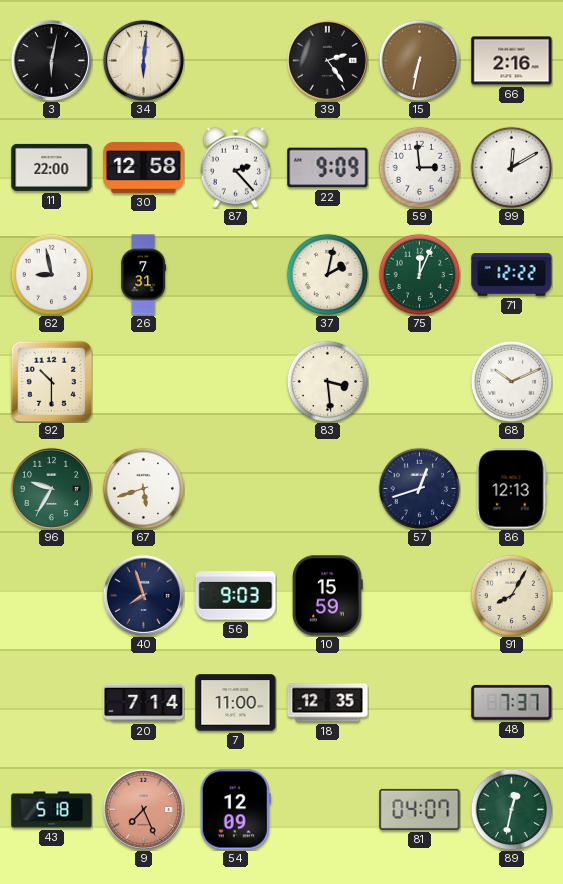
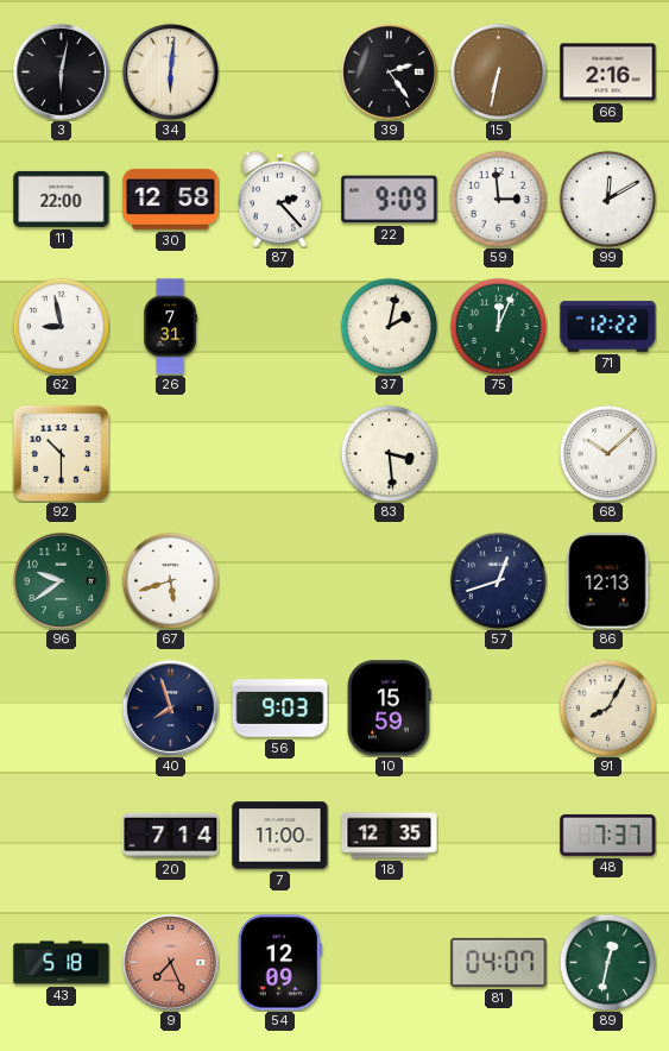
68: 10:11 -> 10:08 (607, 453)
96: 9:35 -> 9:39 (61, 580)
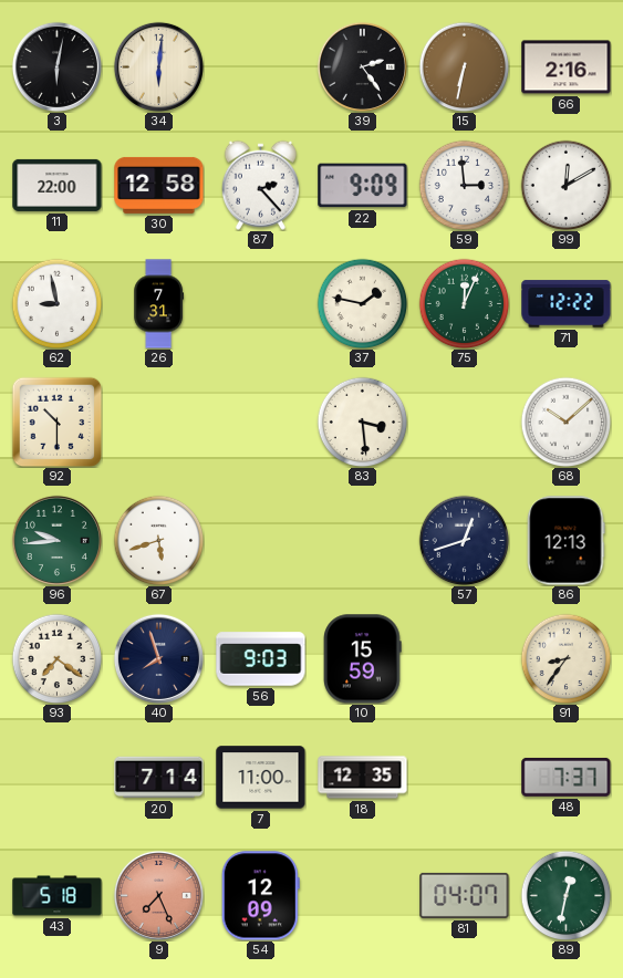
37: 2:02 -> 1:47 (362, 303)
96: 9:39 -> 9:44 (56, 540)
93: none -> 7:21 (56, 658)
91: 8:05 -> 8:36 (565, 658)
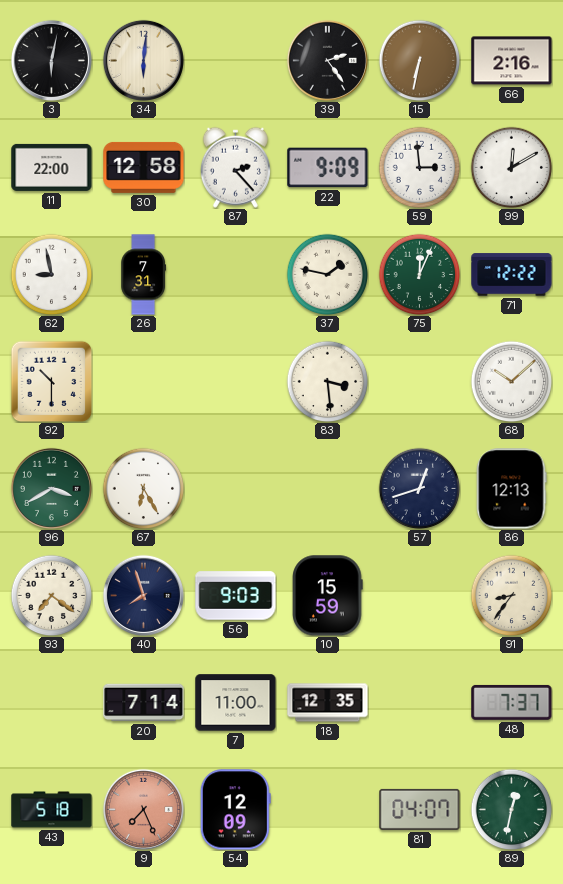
96: 9:44 -> 3:40 (51, 488)
67: 5:42 -> 6:25 (143, 488)
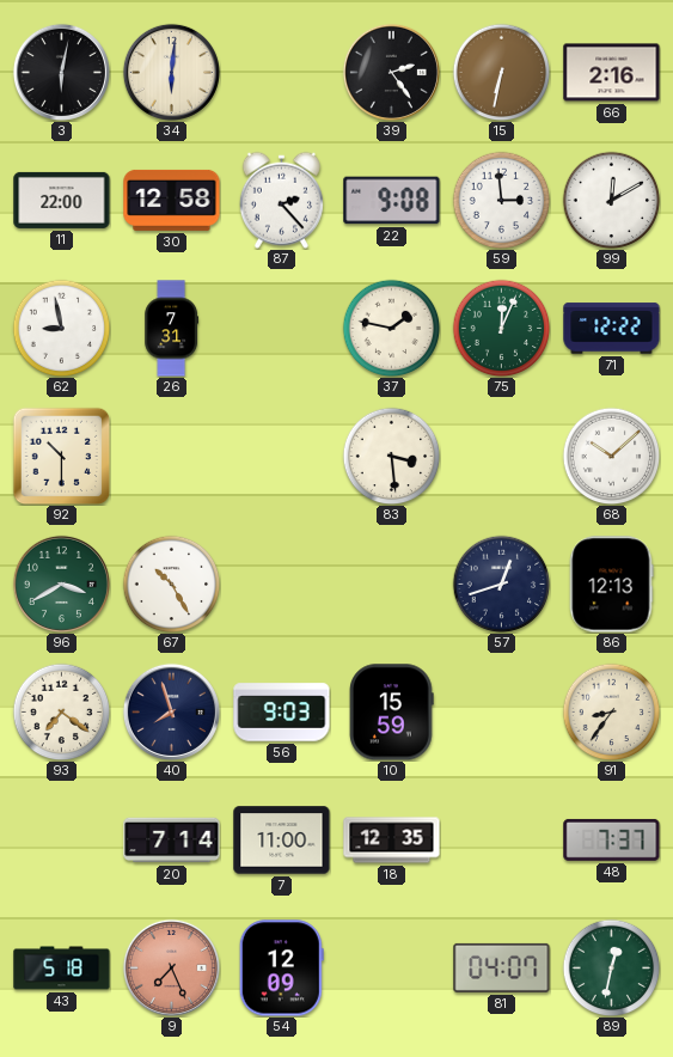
22: 9:09 -> 9:08 (392, 201)
67: 6:25 -> 10:25 (171, 584)
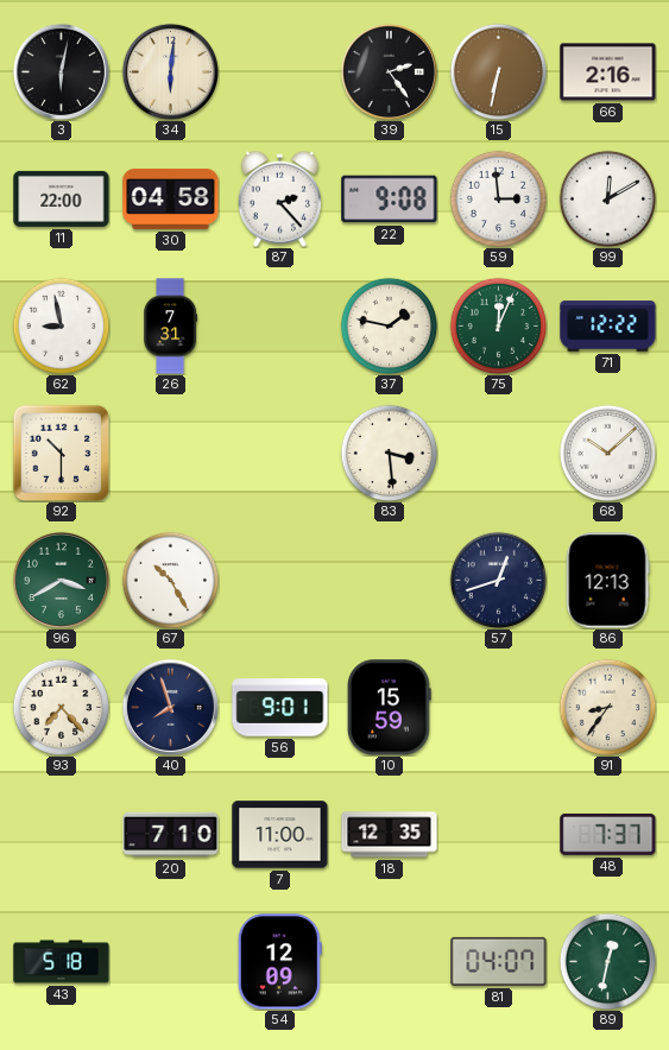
30: 12:58 -> 04:58 (171, 198)
93: 7:21 -> 7:23 (61, 707)
56: 9:03 -> 9:01 (280, 708)
20: 7:14 -> 7:10 (171, 835)
9: 7:26 -> none (171, 967)
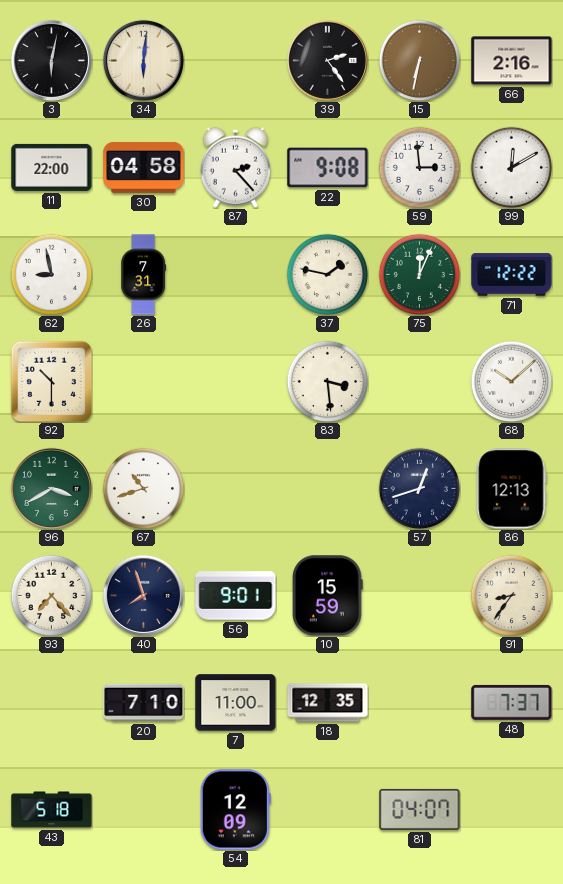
67: 10:25 -> 10:42 (143, 488)
89: 12:32 -> none (607, 961)
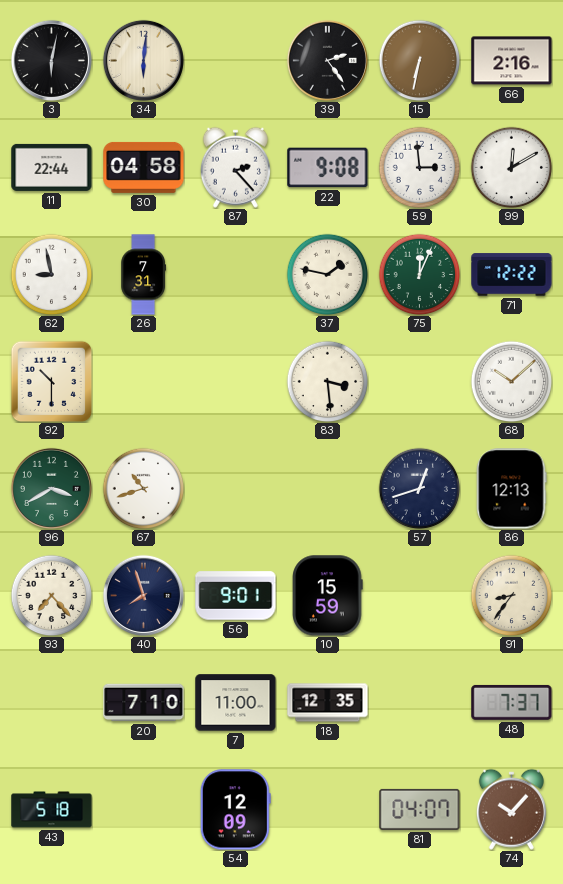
11: 22:00 -> 22:44 (52, 167)
74: none -> 10:07 (511, 809)
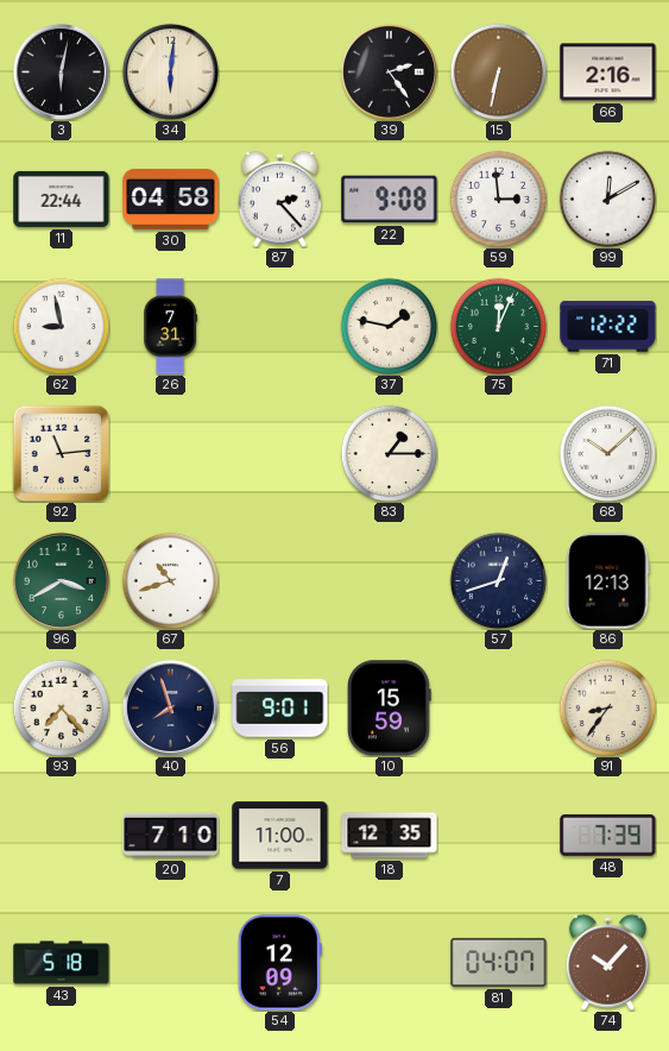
92: 10:30 -> 11:14 (61, 453)
83: 3:29 -> 1:15 (389, 453)
48: 7:37 -> 7:39 (608, 835)
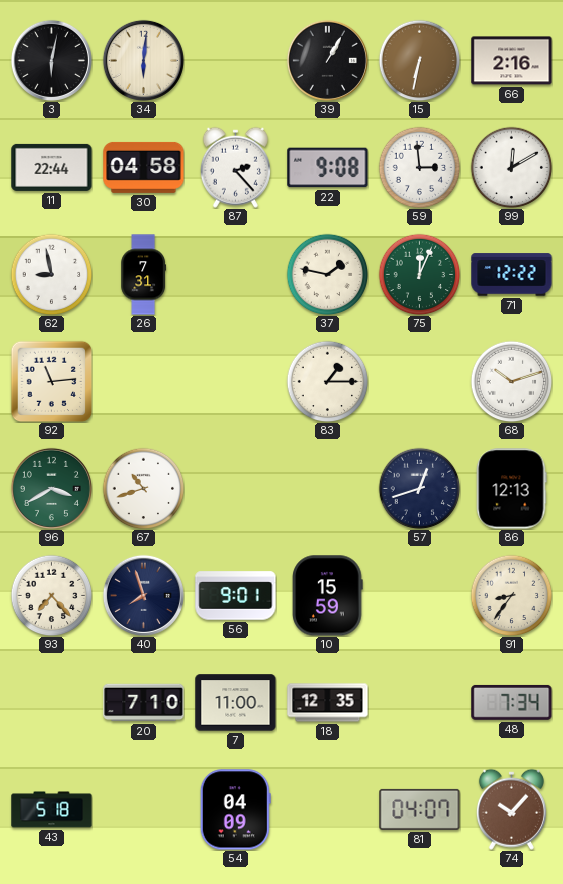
39: 2:24 -> 1:05 (327, 60)
68: 10:08 -> 10:12 (511, 381)
48: 7:39 -> 7:34 (512, 702)
54: 12:09 -> 04:09 (235, 810)
